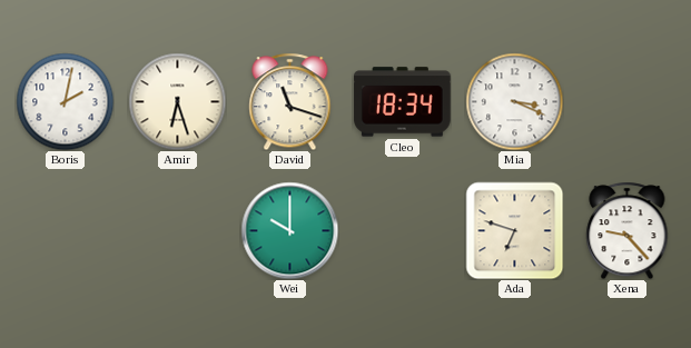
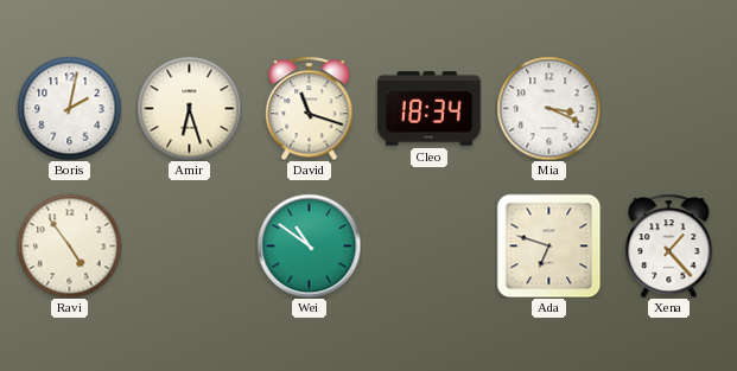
Ravi: none -> 4:54 (69, 245)
Wei: 10:00 -> 10:51 (309, 245)
Xena: 9:23 -> 1:23 (669, 245)
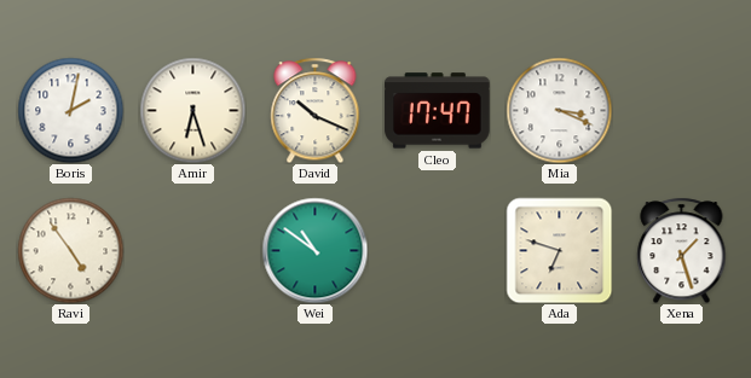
David: 11:18 -> 10:19 (316, 110)
Cleo: 18:34 -> 17:47 (438, 111)
Xena: 1:23 -> 1:27 (682, 250)
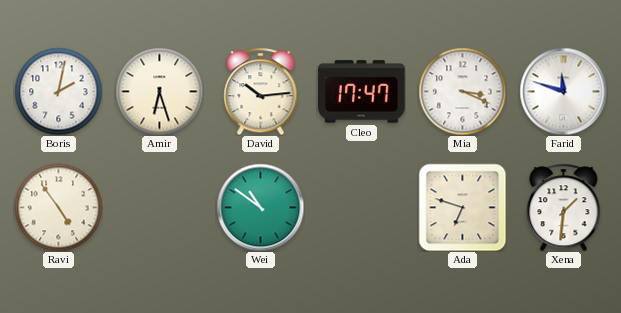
David: 10:19 -> 10:14 (261, 91)
Farid: none -> 11:48 (563, 91)
Xena: 1:27 -> 1:31 (564, 207)
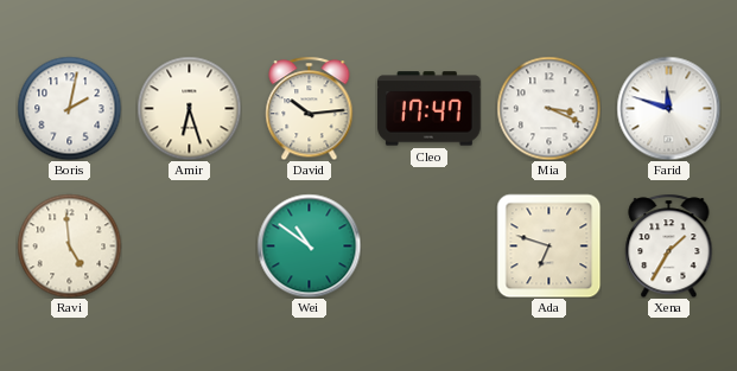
Ravi: 4:54 -> 4:59 (69, 245)
Xena: 1:31 -> 1:35 (669, 245)
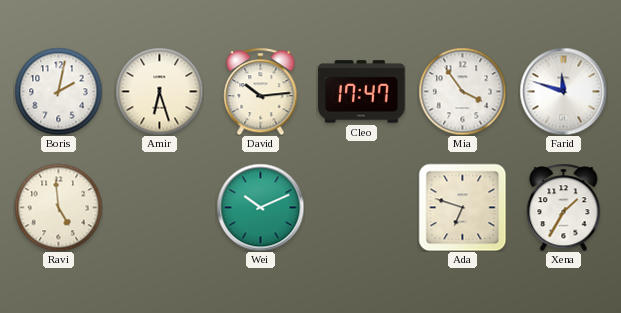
Mia: 3:19 -> 3:54 (462, 91)
Wei: 10:51 -> 10:11 (260, 207)
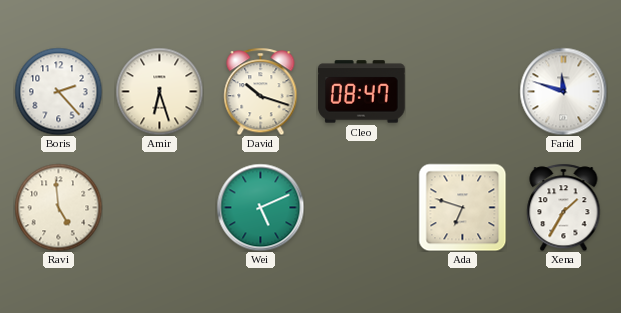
Boris: 2:02 -> 2:23 (58, 91)
David: 10:14 -> 10:18 (261, 91)
Cleo: 17:47 -> 08:47 (362, 92)
Mia: 3:54 -> none (462, 91)
Wei: 10:11 -> 5:11 (260, 207)
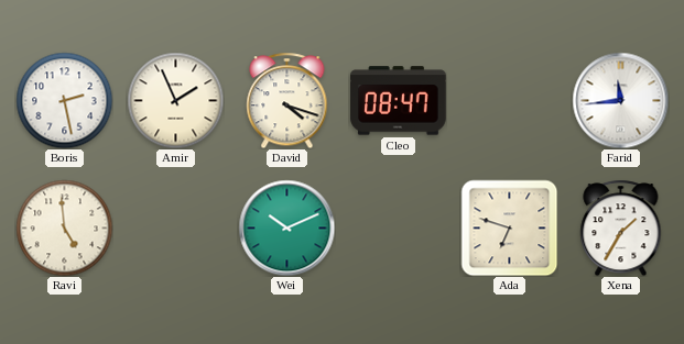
Boris: 2:23 -> 2:28 (64, 100)
Amir: 6:27 -> 1:56 (175, 100)
David: 10:18 -> 4:18 (287, 100)
Farid: 11:48 -> 11:44 (620, 100)
Wei: 5:11 -> 10:11 (286, 228)
